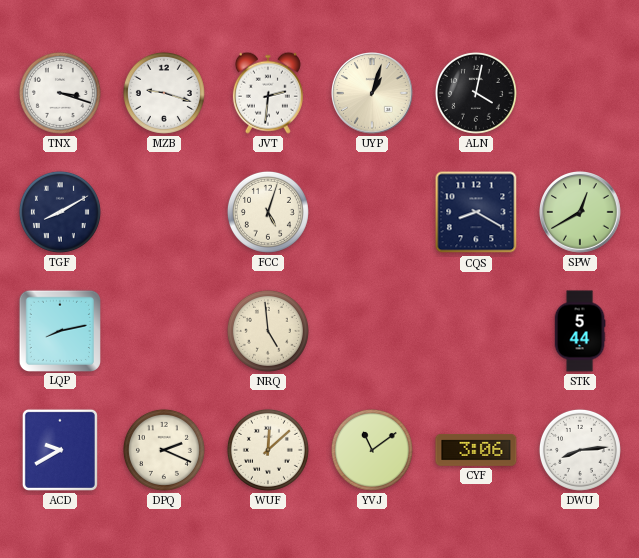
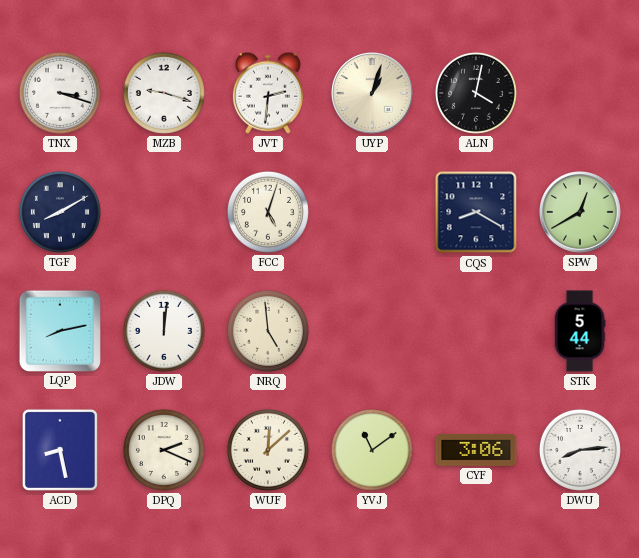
JDW: none -> 12:01 (164, 331)
ACD: 9:40 -> 8:28 (60, 450)
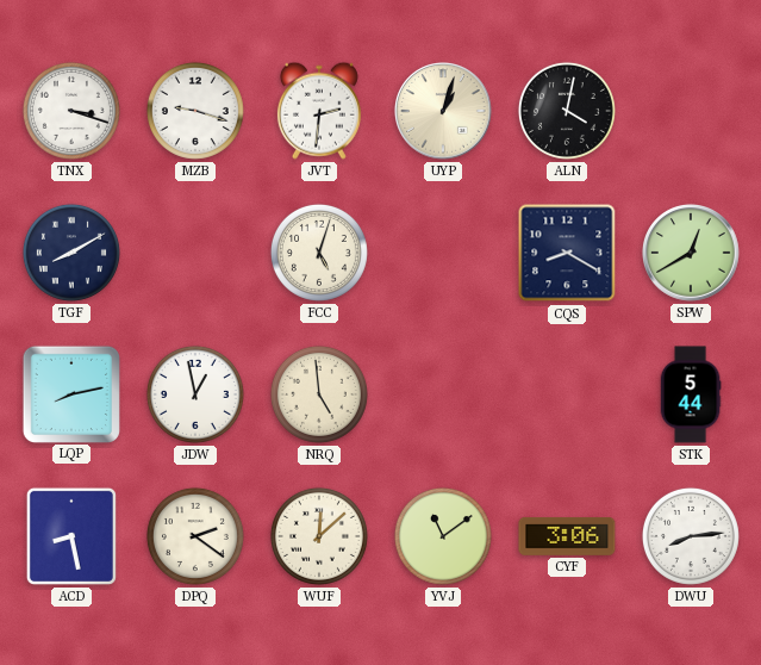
JDW: 12:01 -> 12:58 (195, 394)
DPQ: 2:19 -> 2:21 (195, 536)
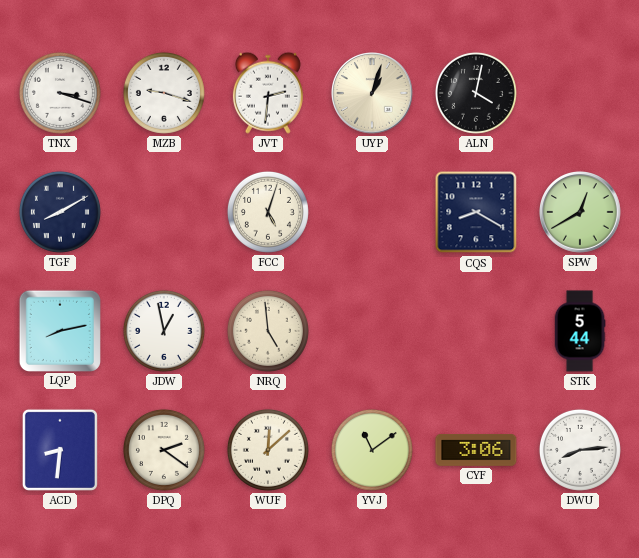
ACD: 8:28 -> 8:31 (60, 450)
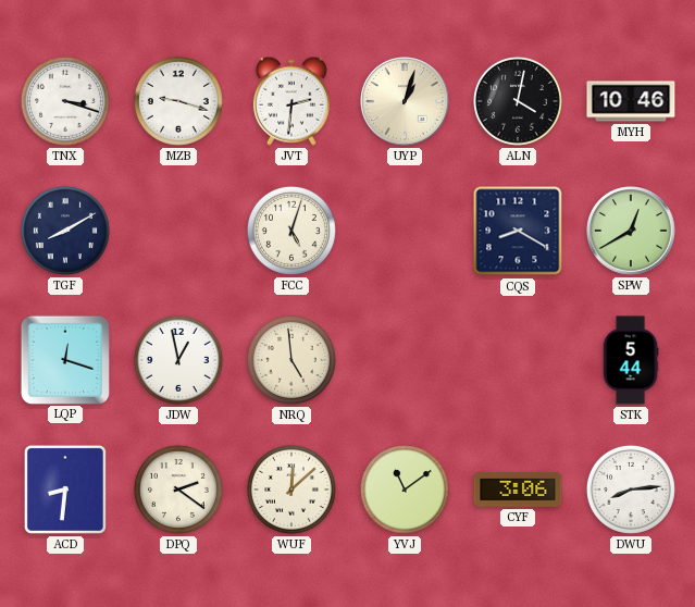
MYH: none -> 10:46 (631, 101)
LQP: 8:13 -> 12:18 (64, 359)
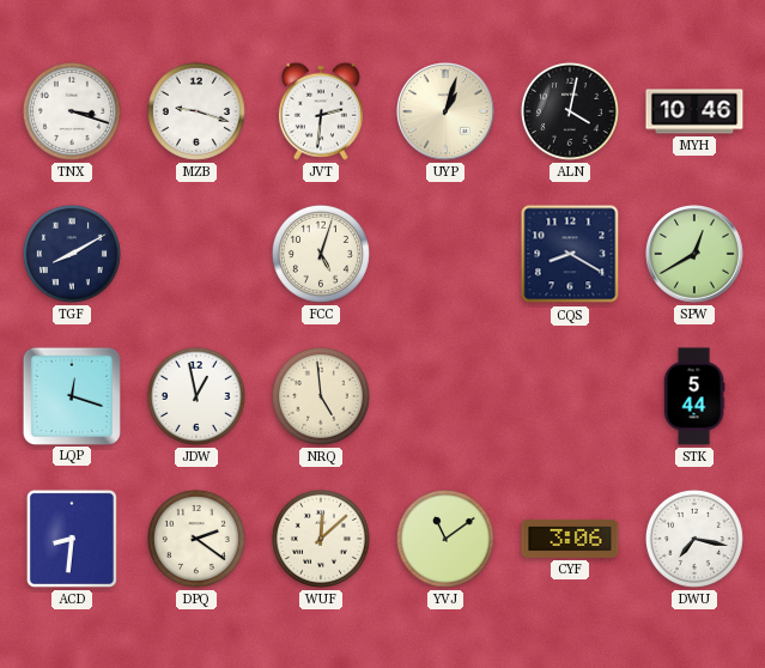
DWU: 8:14 -> 7:17 (694, 539)
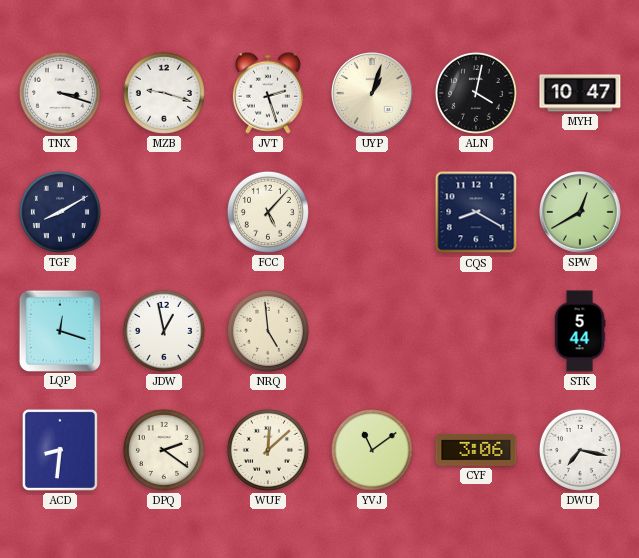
JVT: 2:31 -> 2:27 (268, 93)
MYH: 10:46 -> 10:47 (580, 93)
FCC: 5:03 -> 5:07 (268, 212)
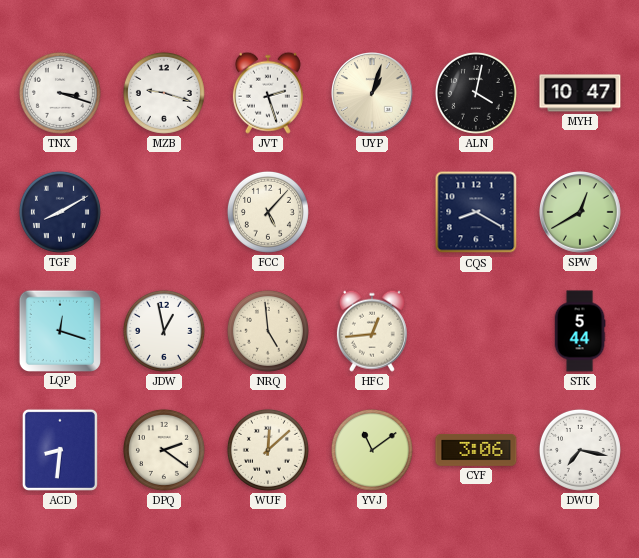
HFC: none -> 12:44 (372, 331)
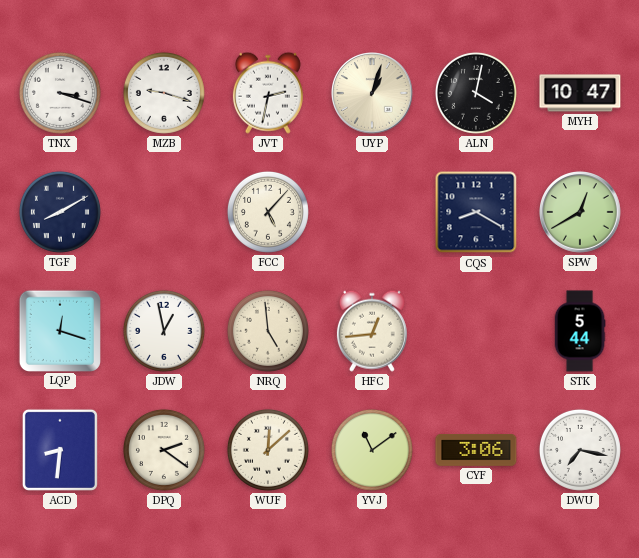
JVT: 2:27 -> 2:32 (268, 93)
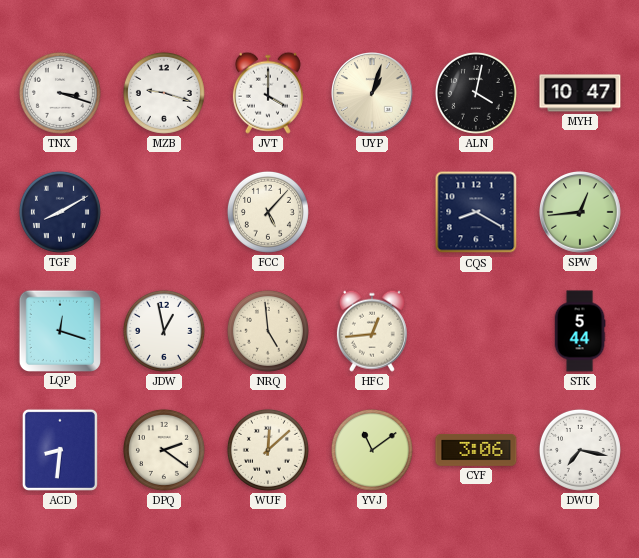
JVT: 2:32 -> 4:00 (268, 93)
SPW: 12:40 -> 12:44 (580, 212)
